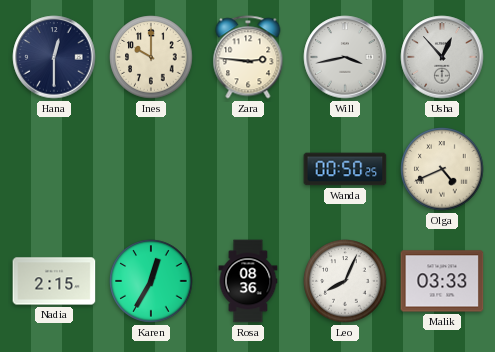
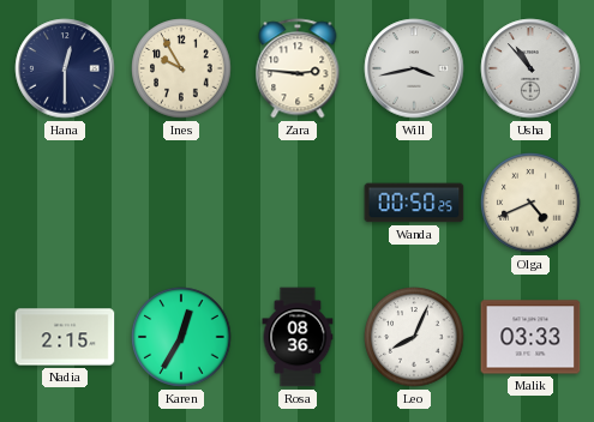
Ines: 10:00 -> 9:55 (181, 68)
Usha: 12:53 -> 10:53 (530, 68)
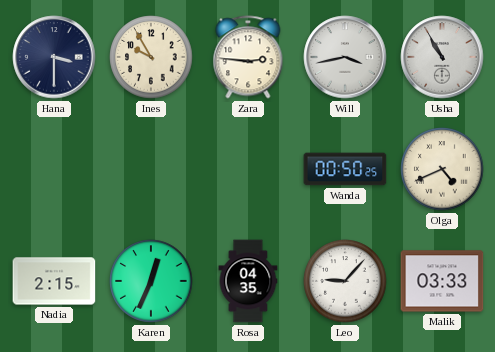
Hana: 12:30 -> 3:30 (54, 57)
Usha: 10:53 -> 10:55 (442, 57)
Karen: 12:35 -> 12:34 (151, 281)
Rosa: 08:36 -> 04:35 (248, 281)
Leo: 8:04 -> 9:07 (345, 281)
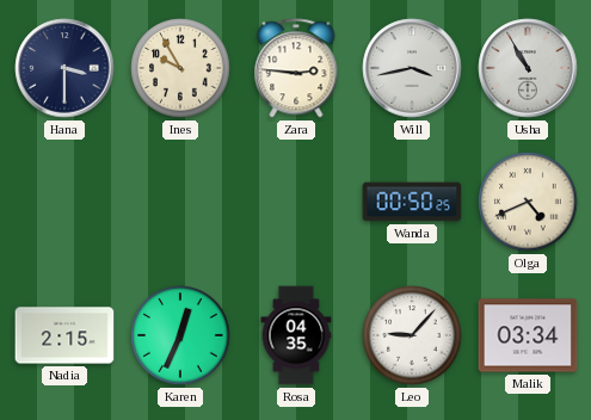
Malik: 03:33 -> 03:34 (528, 335)
